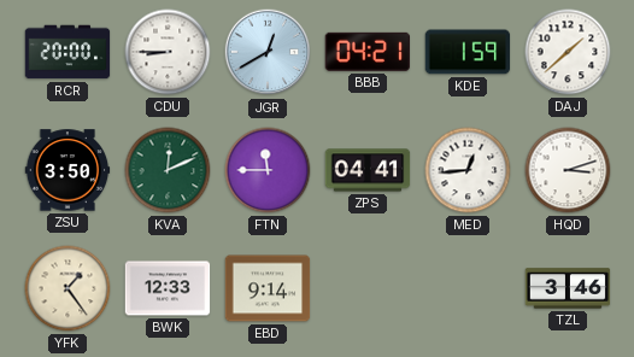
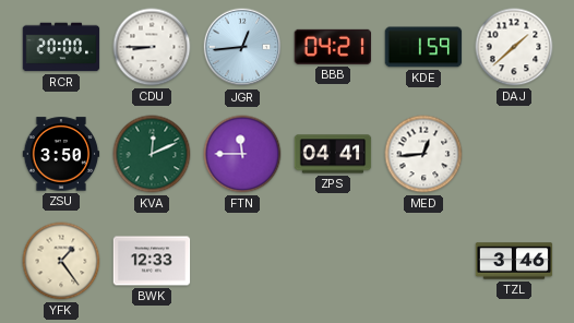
JGR: 12:40 -> 12:44 (242, 47)
HQD: 3:12 -> none (568, 170)
EBD: 9:14 -> none (268, 288)
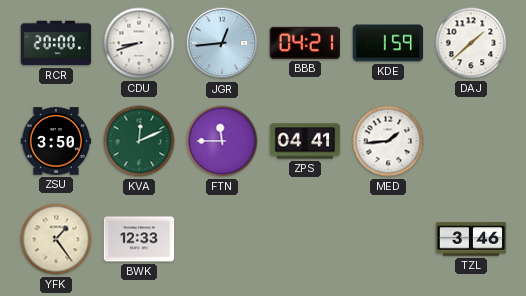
CDU: 8:45 -> 8:42 (139, 43)
MED: 12:44 -> 1:44 (388, 141)
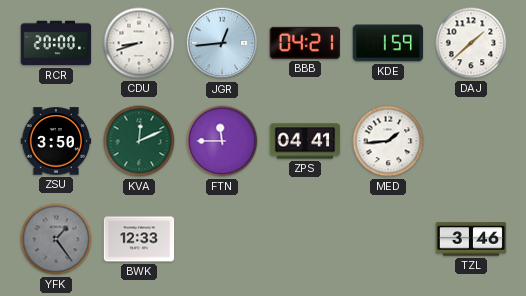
YFK dial: cream -> grey (56, 239)
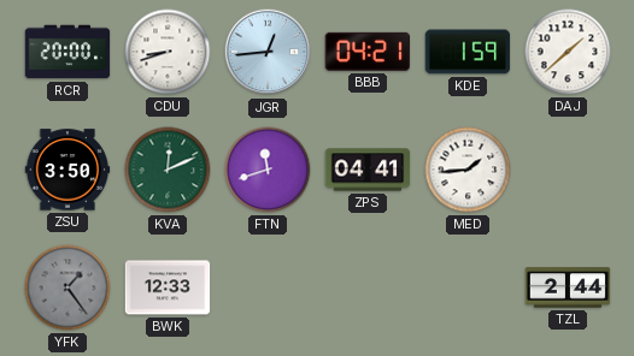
FTN: 11:45 -> 11:42 (268, 170)
TZL: 3:46 -> 2:44 (568, 287)
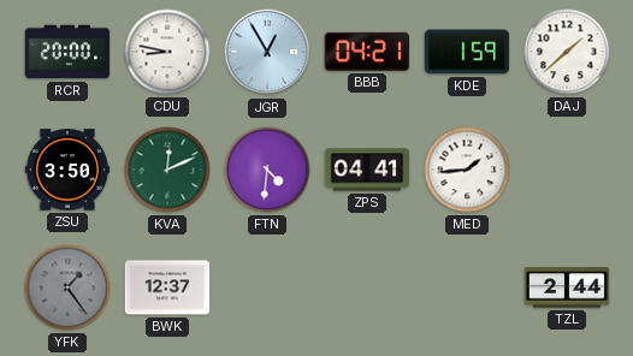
CDU: 8:42 -> 8:47 (167, 52)
JGR: 12:44 -> 12:55 (267, 52)
FTN: 11:42 -> 4:31 (267, 170)
BWK: 12:33 -> 12:37 (167, 287)
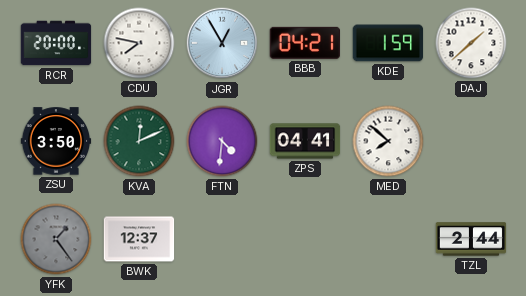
CDU: 8:47 -> 7:47 (139, 43)
MED: 1:44 -> 7:52 (388, 141)
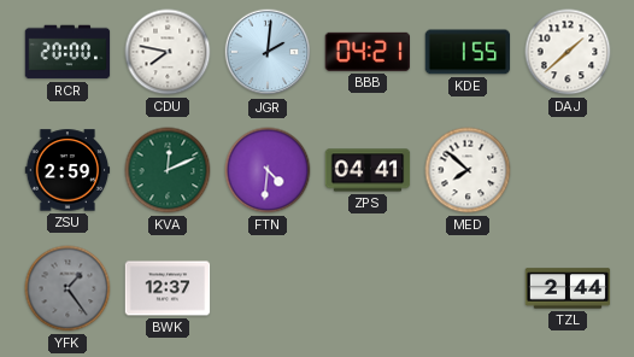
JGR: 12:55 -> 2:01 (268, 52)
KDE: 1:59 -> 1:55 (468, 52)
ZSU: 3:50 -> 2:59 (67, 170)
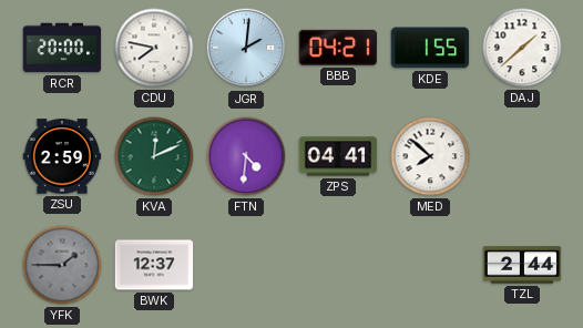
YFK: 1:24 -> 1:45 (62, 265)
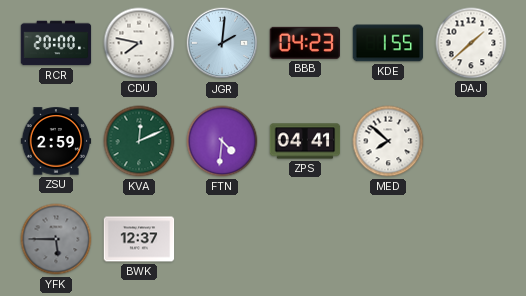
BBB: 04:21 -> 04:23 (305, 43)
YFK: 1:45 -> 5:45 (56, 239)
TZL: 2:44 -> none (522, 265)
